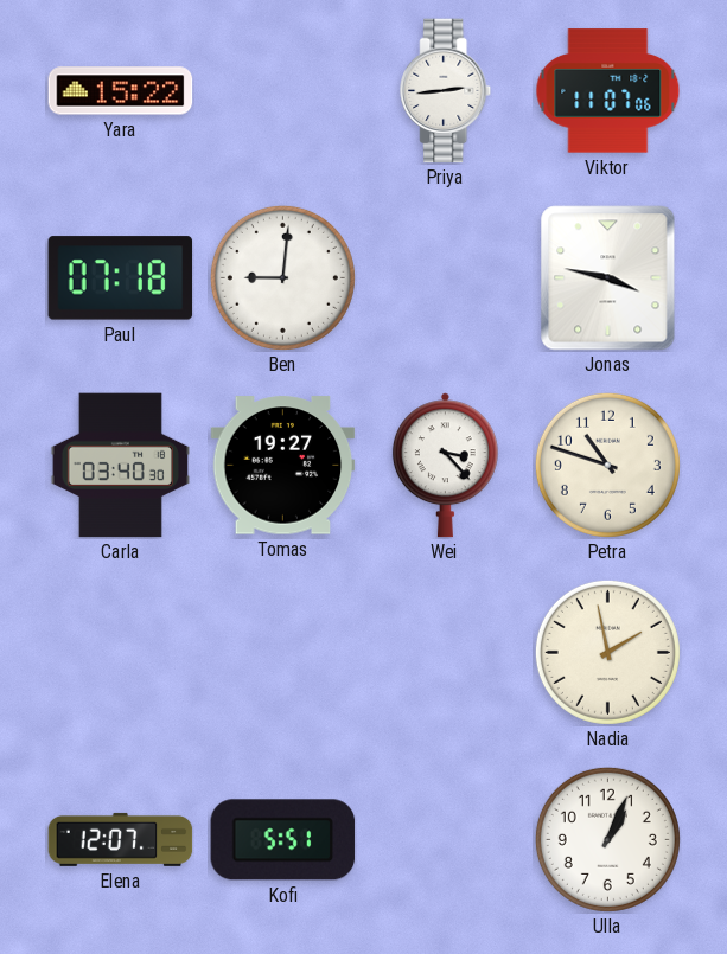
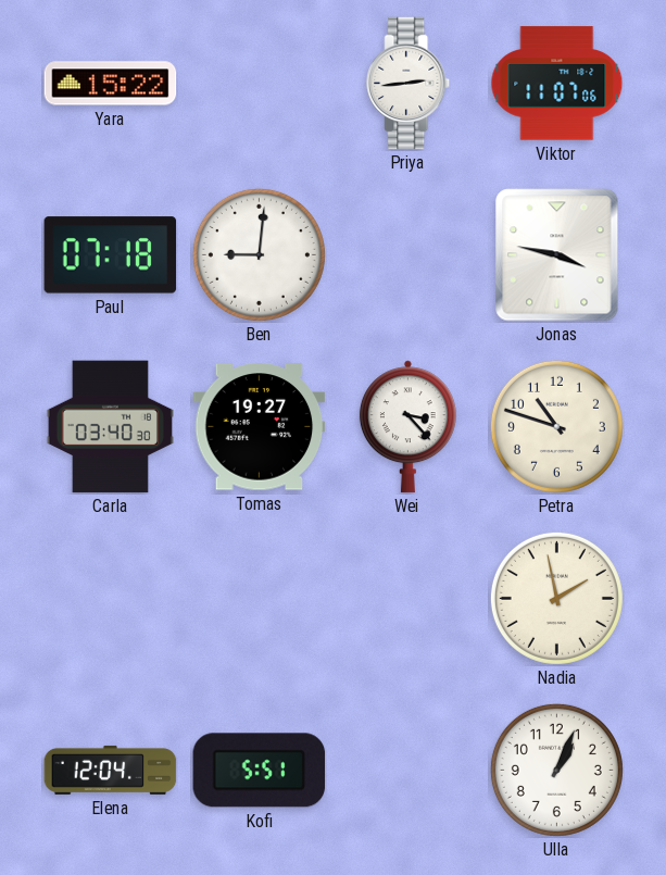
Elena: 12:07 -> 12:04 (111, 770)
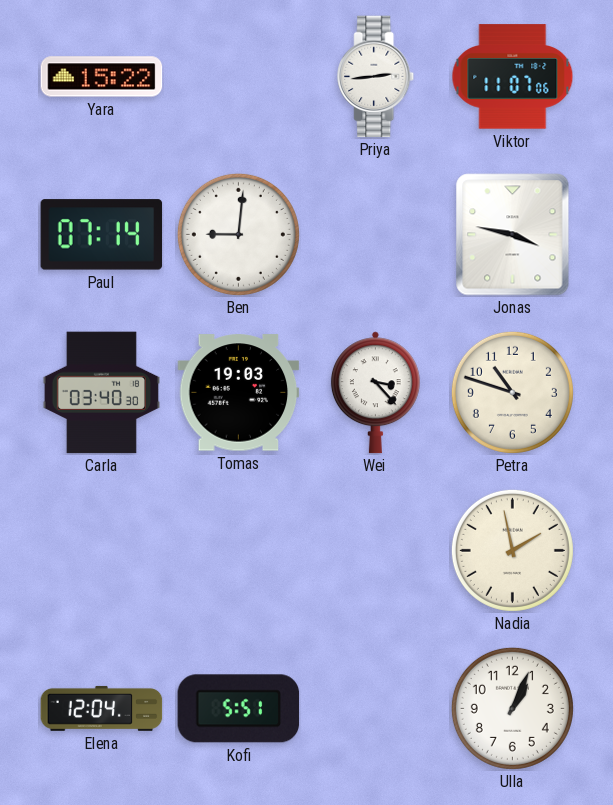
Paul: 07:18 -> 07:14 (102, 235)
Tomas: 19:27 -> 19:03 (239, 393)
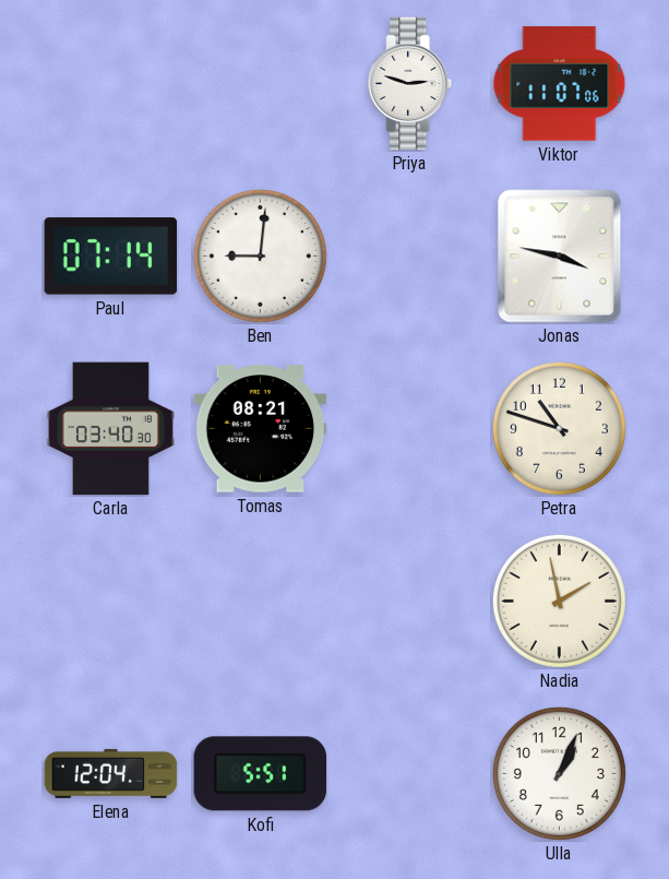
Yara: 15:22 -> none (102, 77)
Priya: 2:44 -> 2:48 (410, 84)
Tomas: 19:03 -> 08:21 (261, 429)
Wei: 3:23 -> none (375, 393)
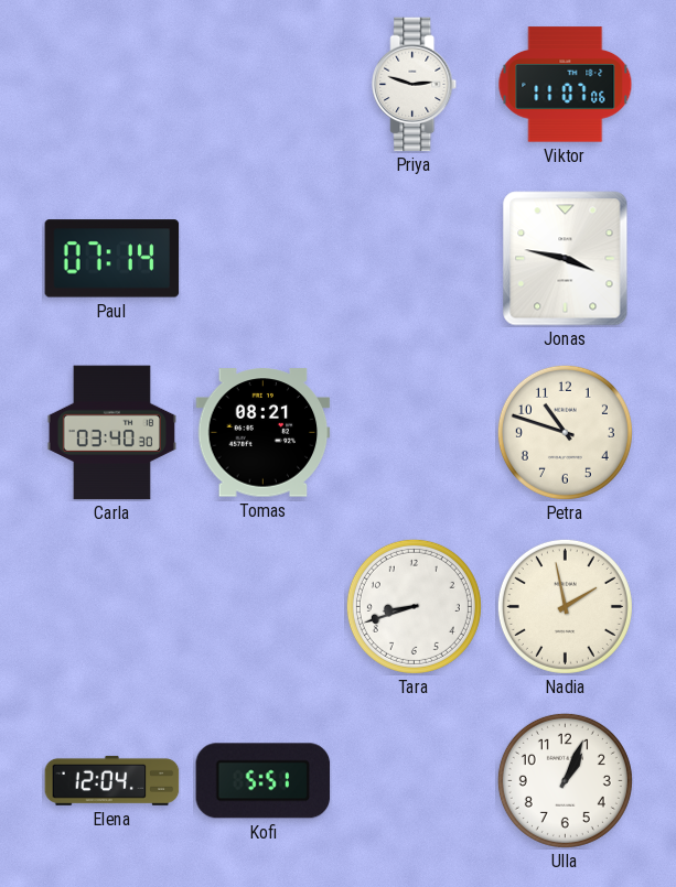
Ben: 9:01 -> none (260, 256)
Tara: none -> 8:42 (414, 606)
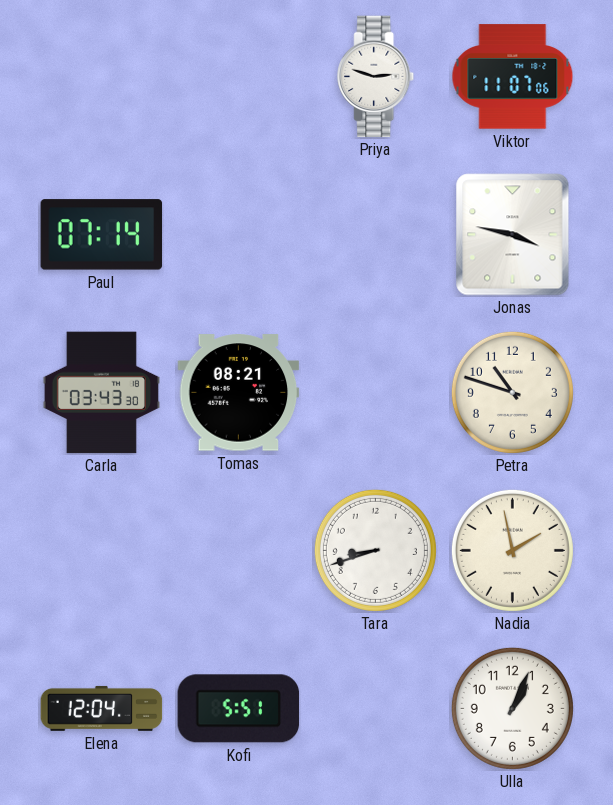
Carla: 03:40 -> 03:43 (101, 393)
